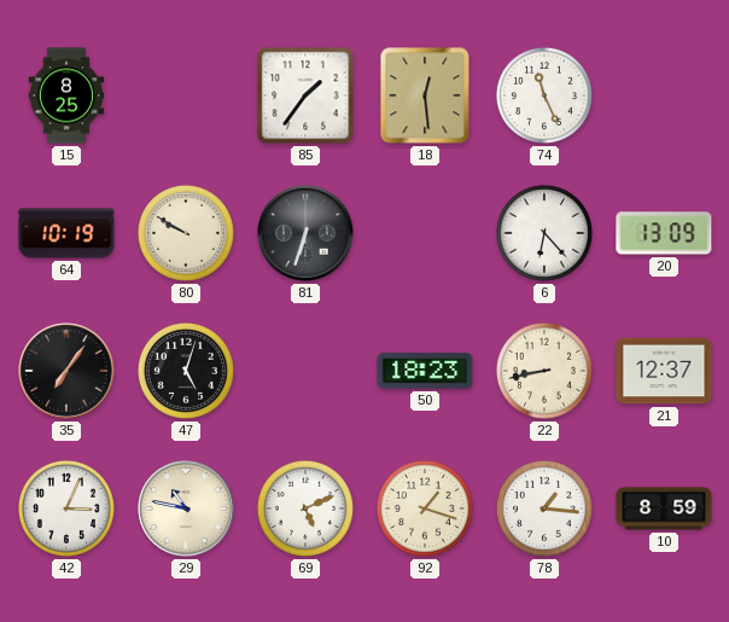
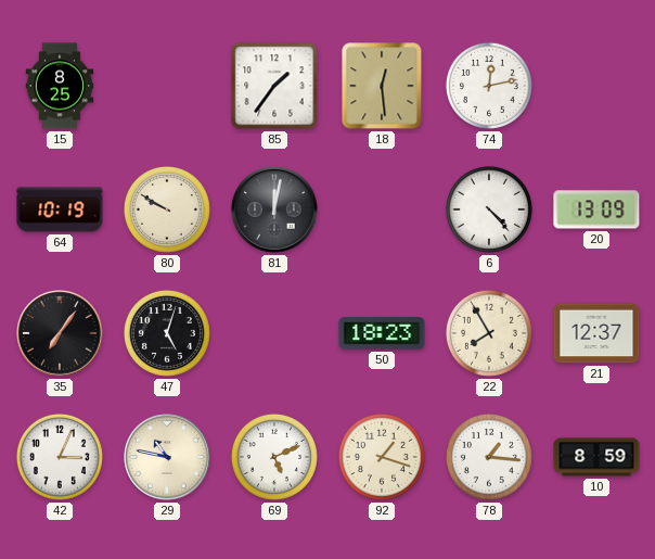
74: 11:26 -> 12:13 (489, 86)
81: 6:33 -> 12:02 (274, 209)
6: 6:23 -> 4:23 (489, 209)
22: 8:43 -> 7:55 (489, 333)
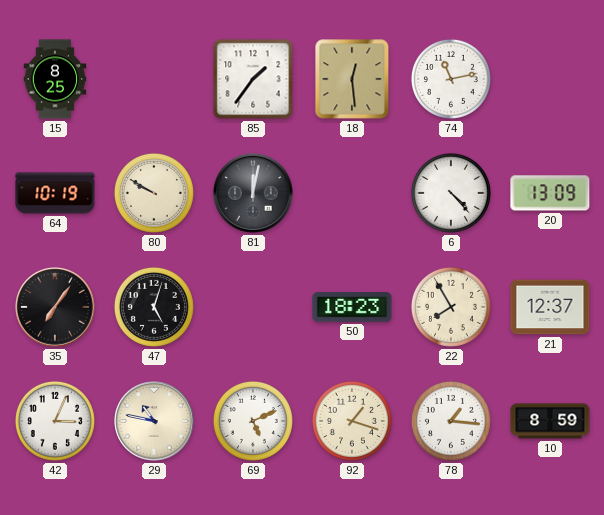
74: 12:13 -> 11:13 (451, 79)
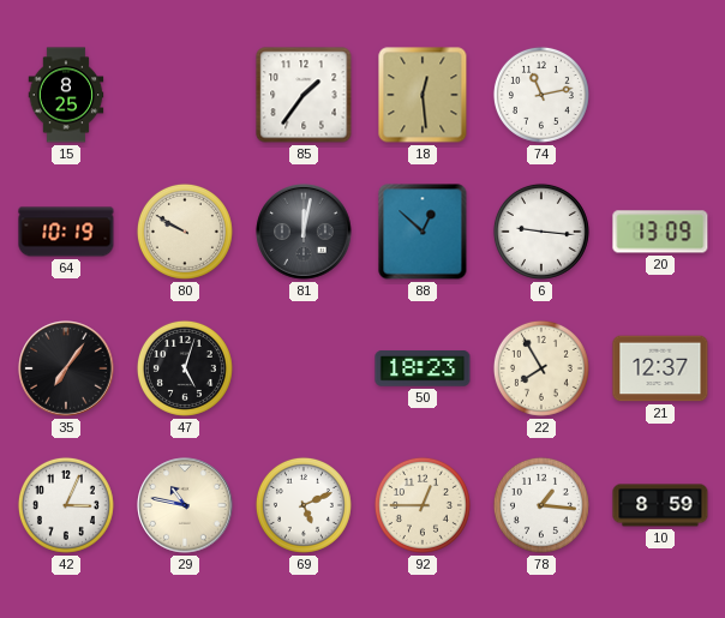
88: none -> 12:52 (423, 232)
6: 4:23 -> 9:16 (541, 232)
92: 1:18 -> 12:45 (423, 505)
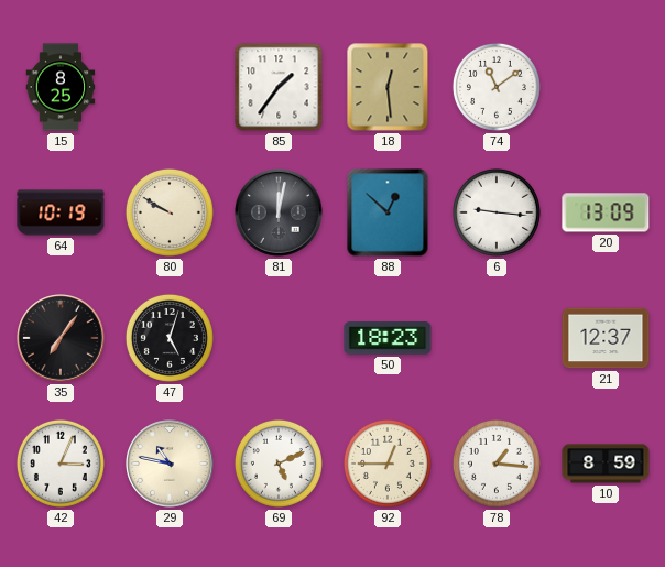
74: 11:13 -> 11:09 (497, 87)
22: 7:55 -> none (541, 368)
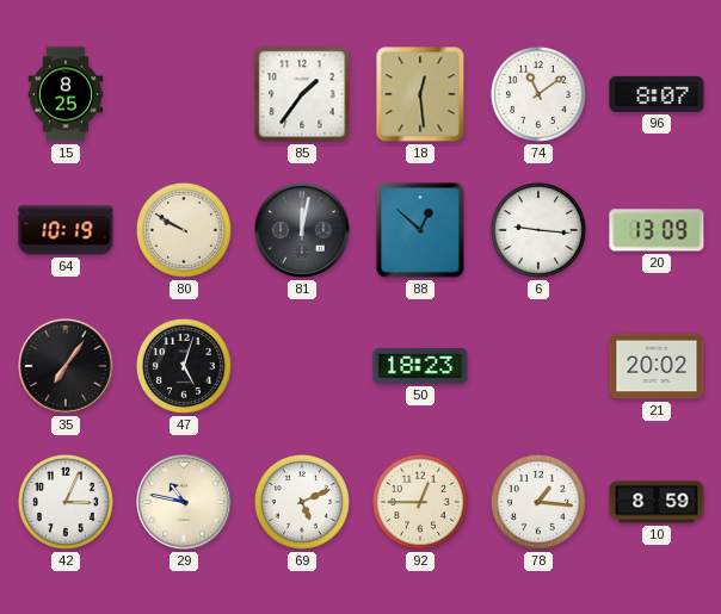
96: none -> 8:07 (657, 94)
21: 12:37 -> 20:02 (657, 366)
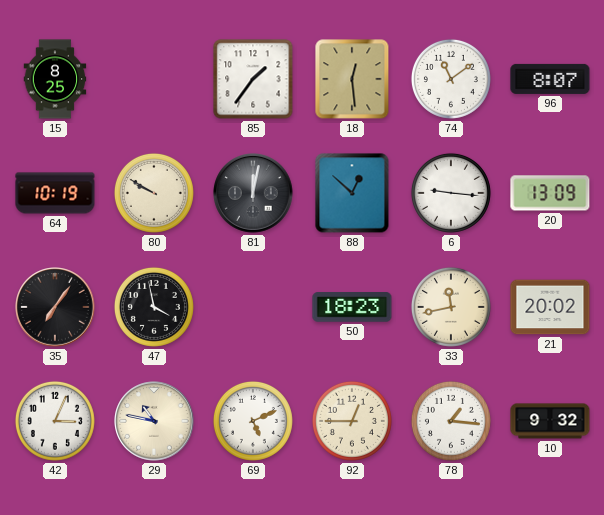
47: 5:03 -> 3:58 (154, 307)
33: none -> 11:43 (451, 307)
10: 8:59 -> 9:32 (550, 421)
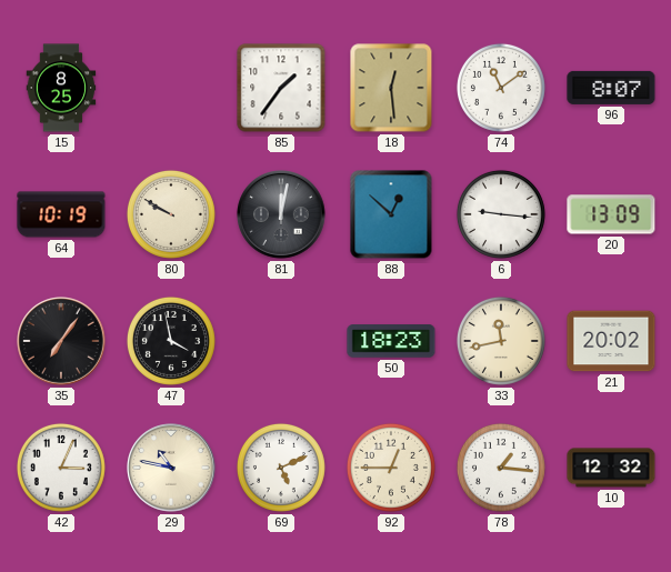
10: 9:32 -> 12:32 (611, 468)
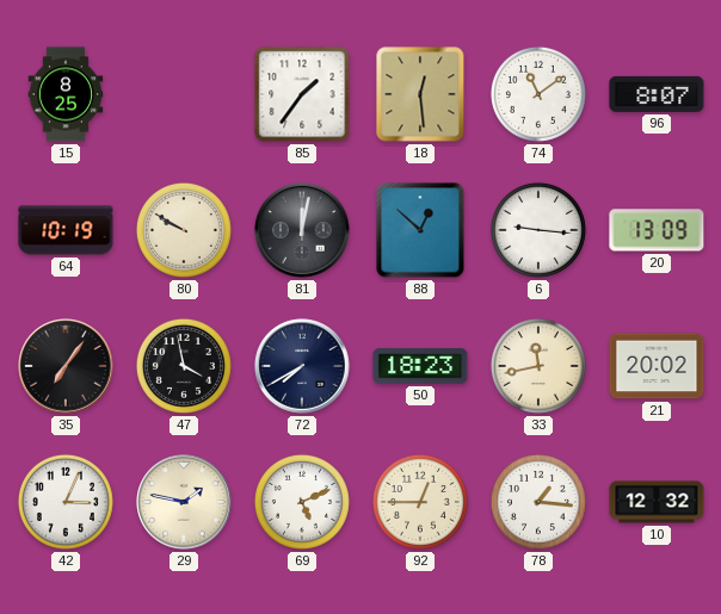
72: none -> 7:40 (302, 366)
29: 10:47 -> 1:47 (184, 502)
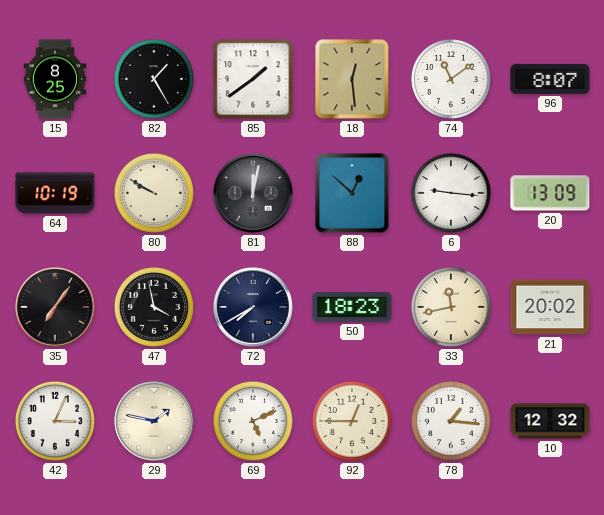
82: none -> 1:25 (154, 79)
85: 1:36 -> 1:39 (253, 79)
